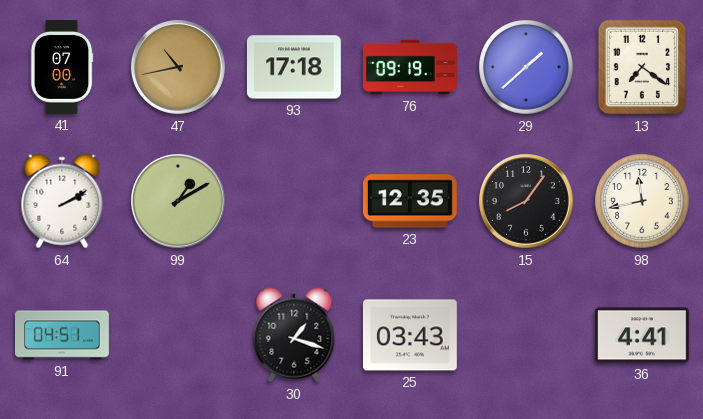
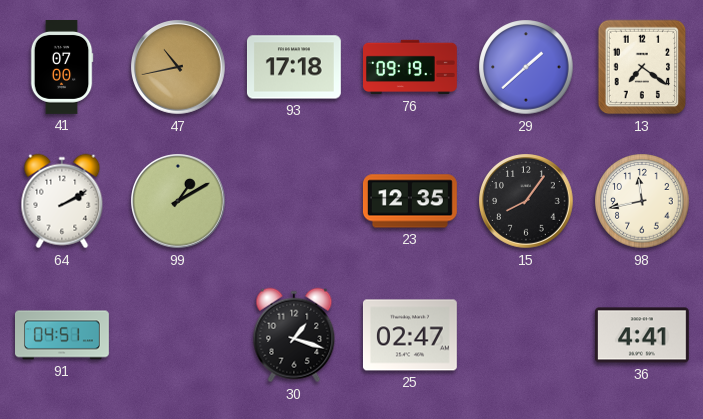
25: 03:43 -> 02:47 (410, 335)
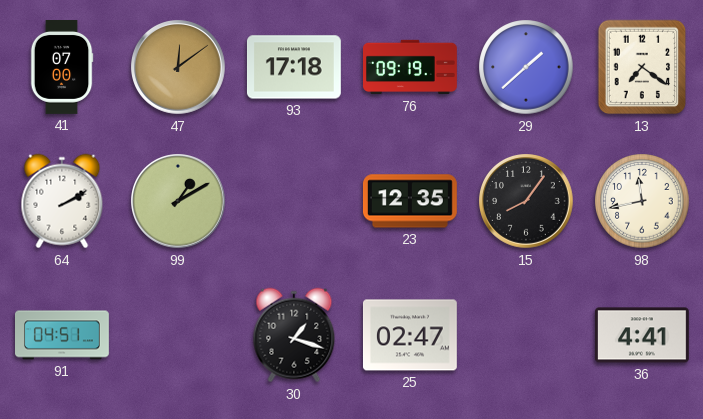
47: 10:43 -> 12:09 (179, 68)
